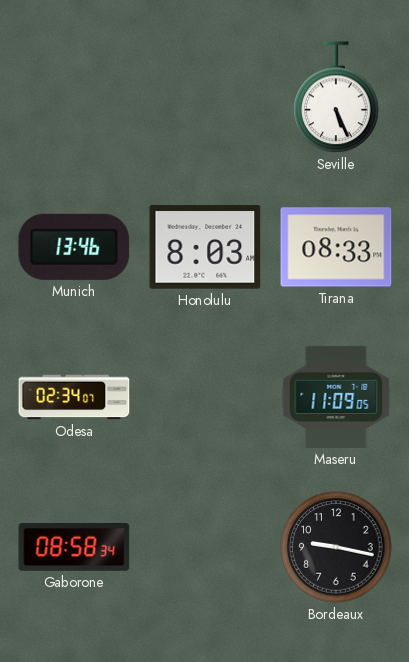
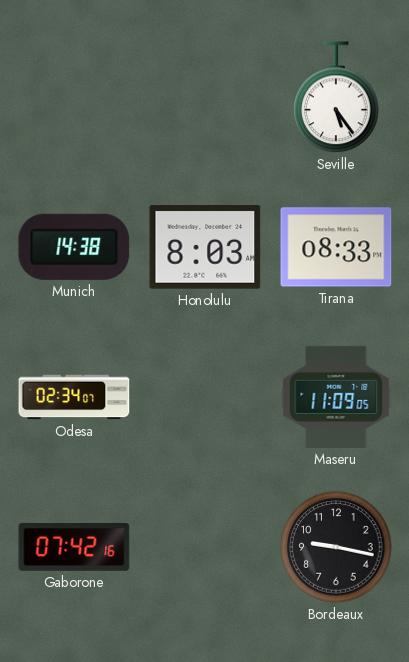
Seville: 5:26 -> 5:24 (336, 98)
Munich: 13:46 -> 14:38 (74, 247)
Gaborone: 08:58 -> 07:42 (74, 548)
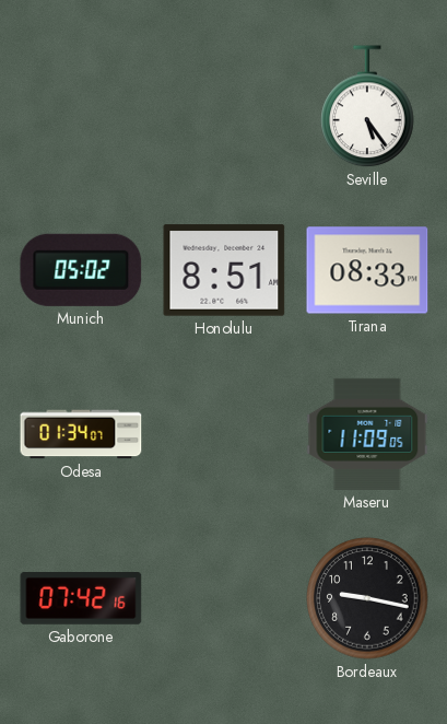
Munich: 14:38 -> 05:02 (81, 270)
Honolulu: 8:03 -> 8:51 (224, 270)
Odesa: 02:34 -> 01:34 (81, 434)
